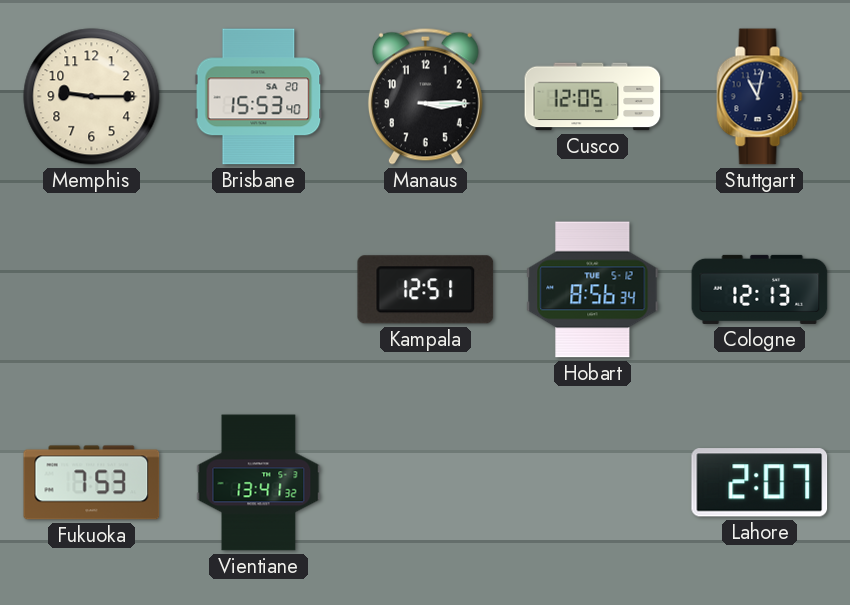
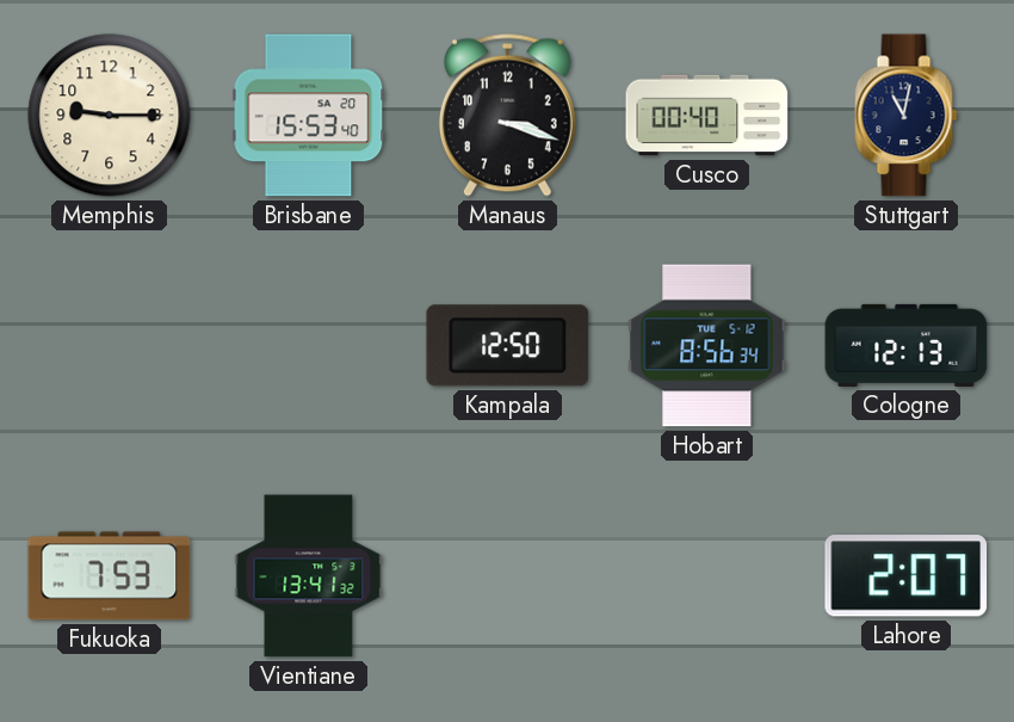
Manaus: 3:15 -> 3:18 (507, 115)
Cusco: 12:05 -> 00:40 (707, 116)
Kampala: 12:51 -> 12:50 (508, 346)
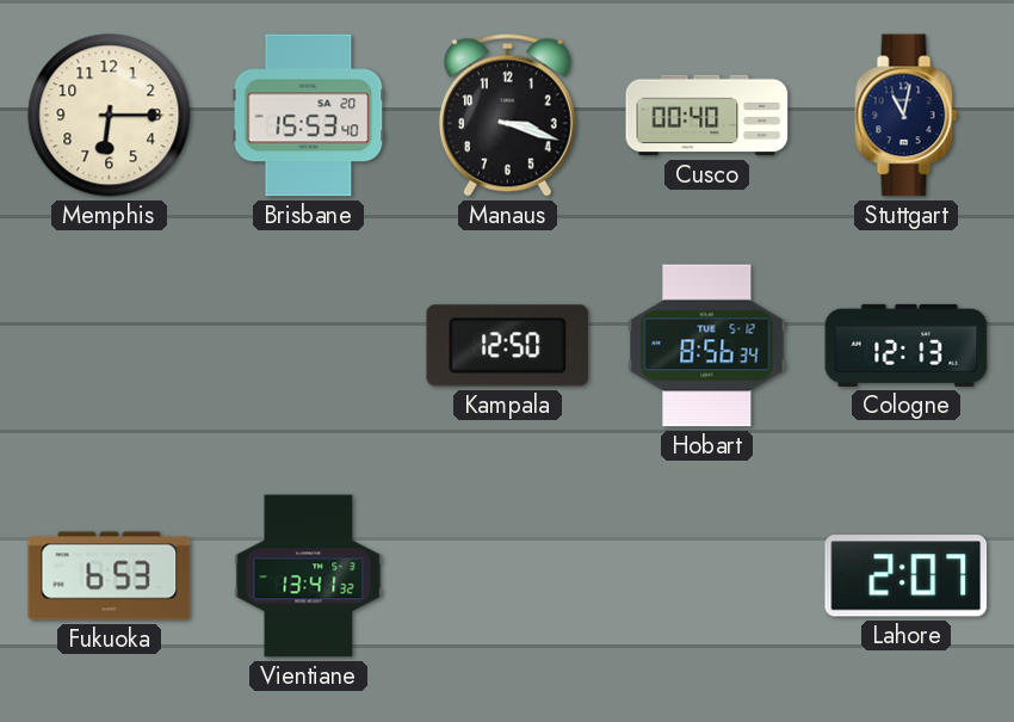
Memphis: 9:15 -> 6:15 (110, 116)
Fukuoka: 7:53 -> 6:53 (110, 576)
